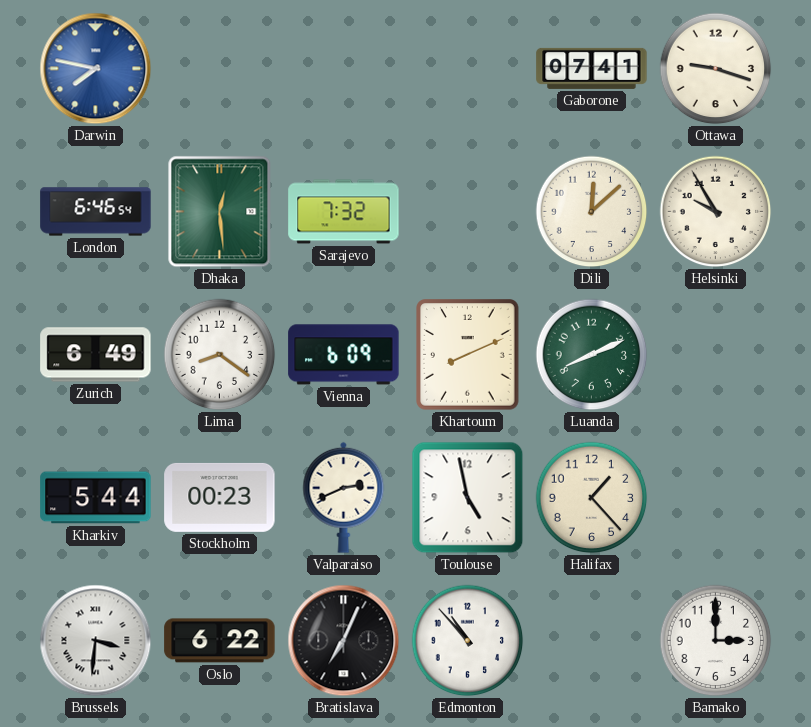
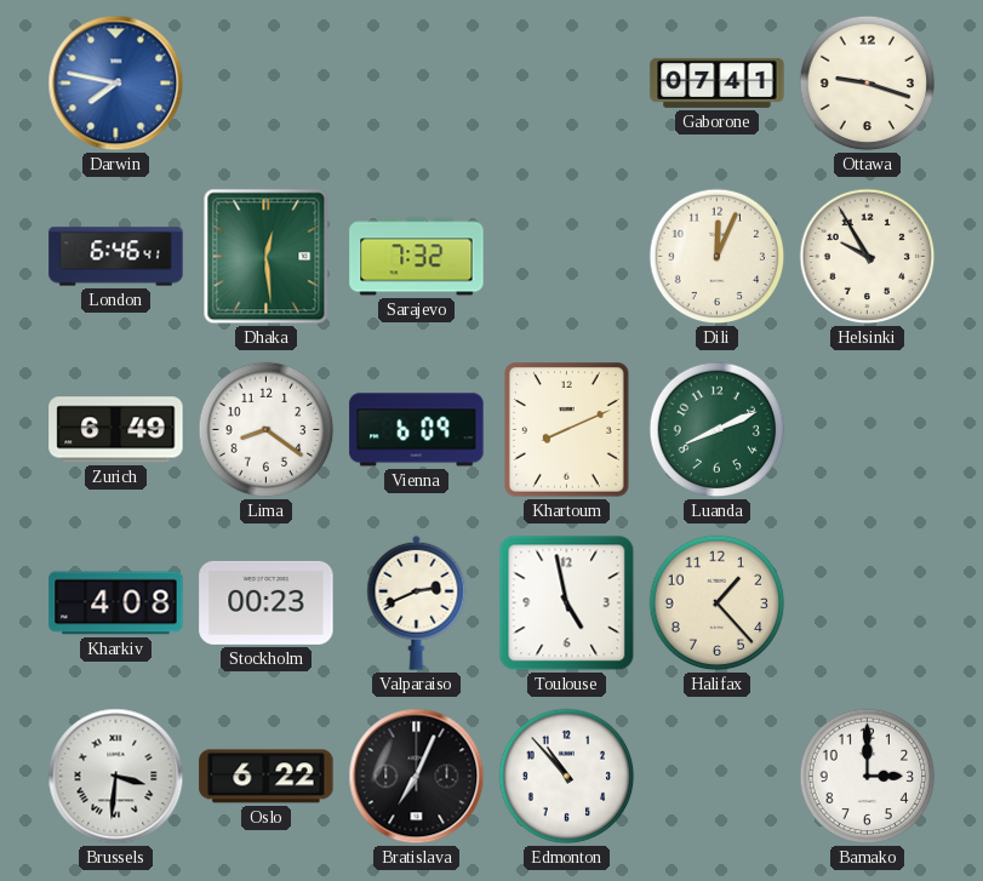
London: 6:46:54 -> 6:46:41 (116, 257)
Dili: 12:08 -> 12:04 (718, 257)
Kharkiv: 5:44 -> 4:08 (116, 603)
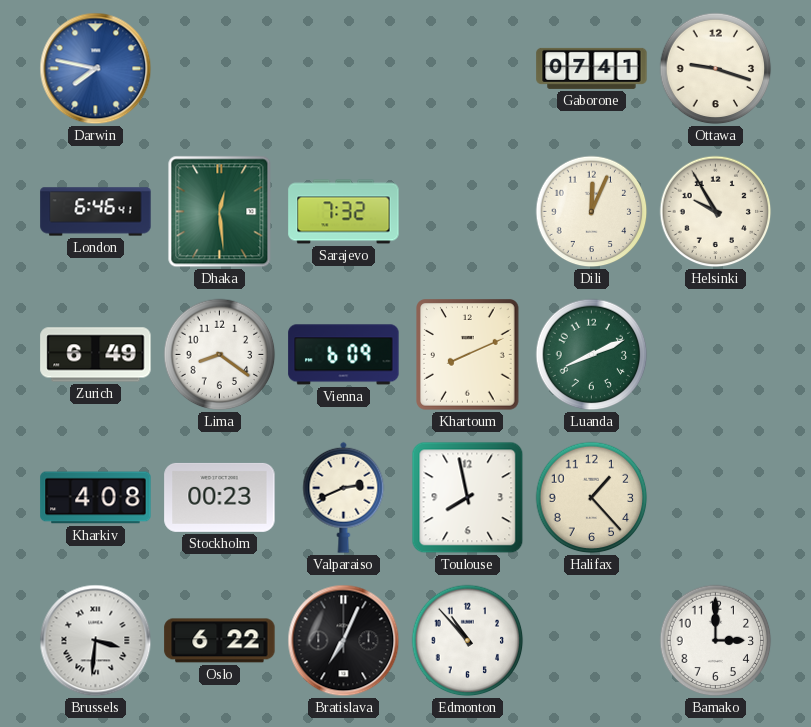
Toulouse: 4:58 -> 7:58 (468, 498)
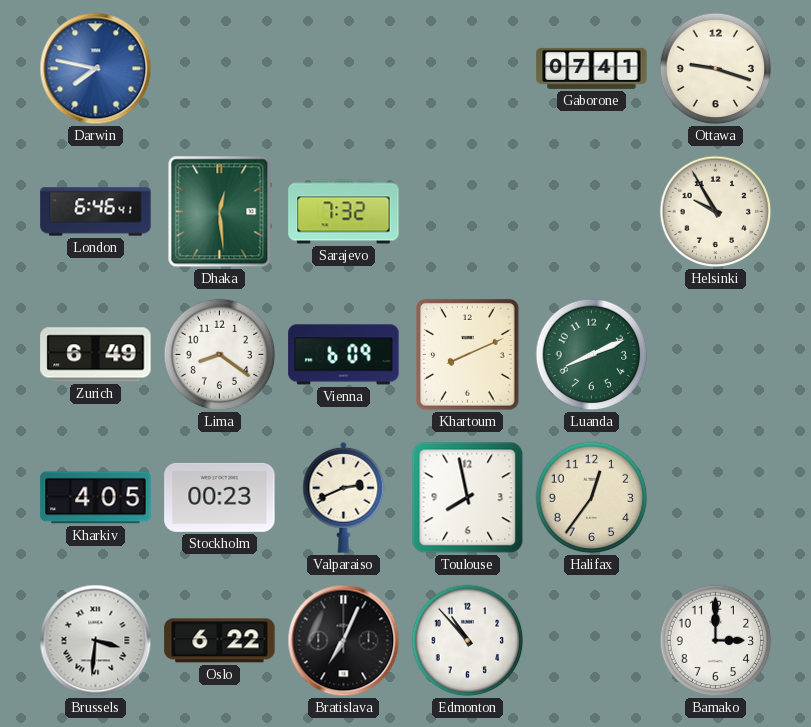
Dili: 12:04 -> none (592, 212)
Kharkiv: 4:08 -> 4:05 (96, 498)
Halifax: 1:23 -> 12:36 (592, 498)
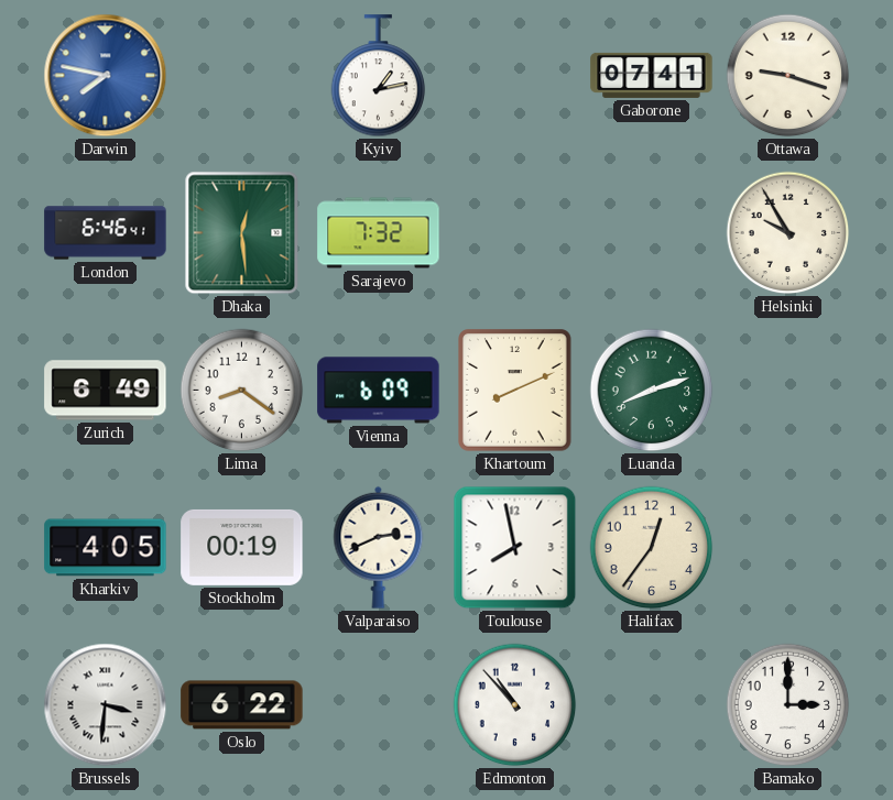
Kyiv: none -> 1:13 (379, 76)
Luanda: 8:11 -> 8:12 (652, 391)
Stockholm: 00:23 -> 00:19 (242, 547)
Bratislava: 7:04 -> none (344, 641)
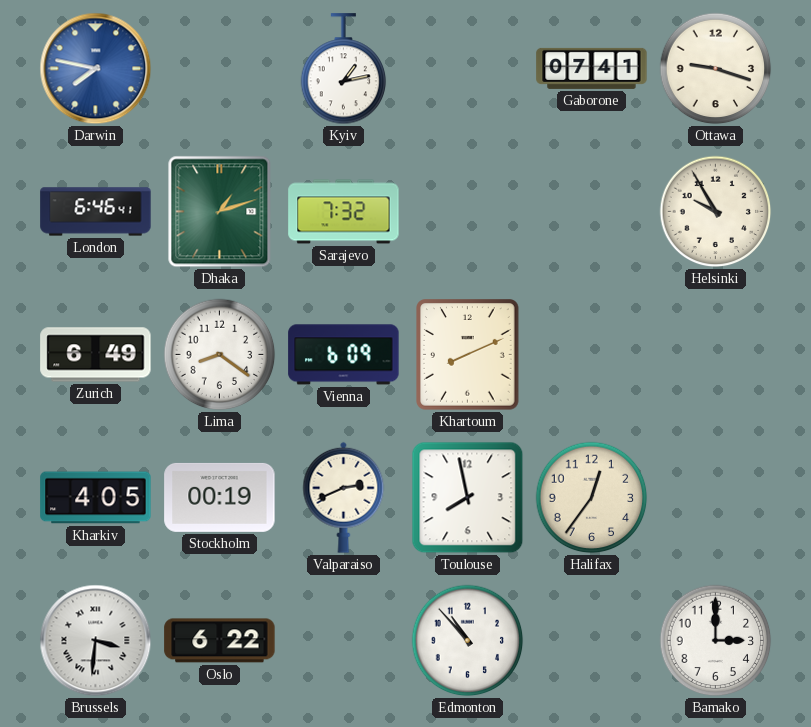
Dhaka: 12:29 -> 1:12 (220, 212)
Luanda: 8:12 -> none (652, 391)
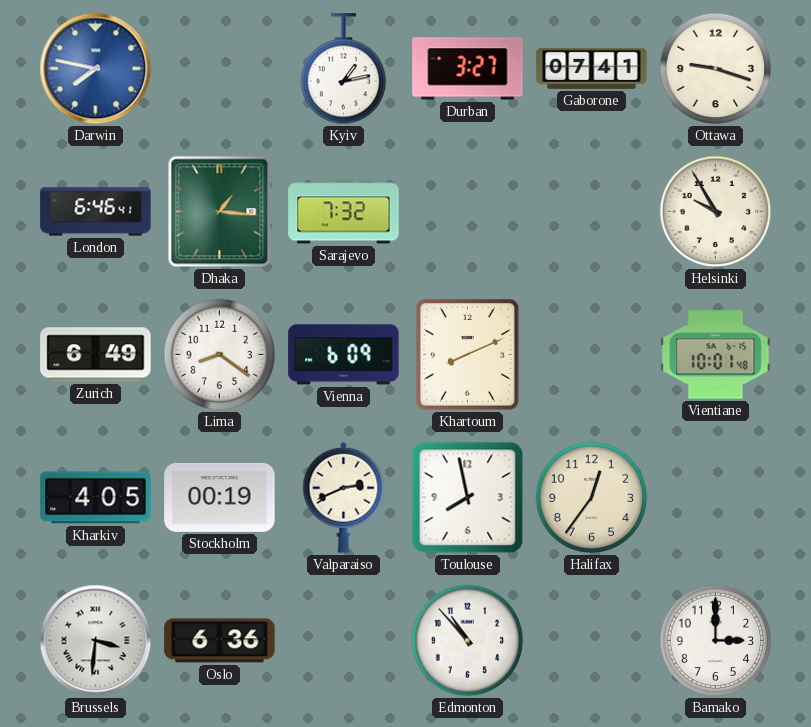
Durban: none -> 3:27 (468, 69)
Dhaka: 1:12 -> 1:16 (220, 212)
Vientiane: none -> 10:01 (716, 355)
Oslo: 6:22 -> 6:36 (220, 641)
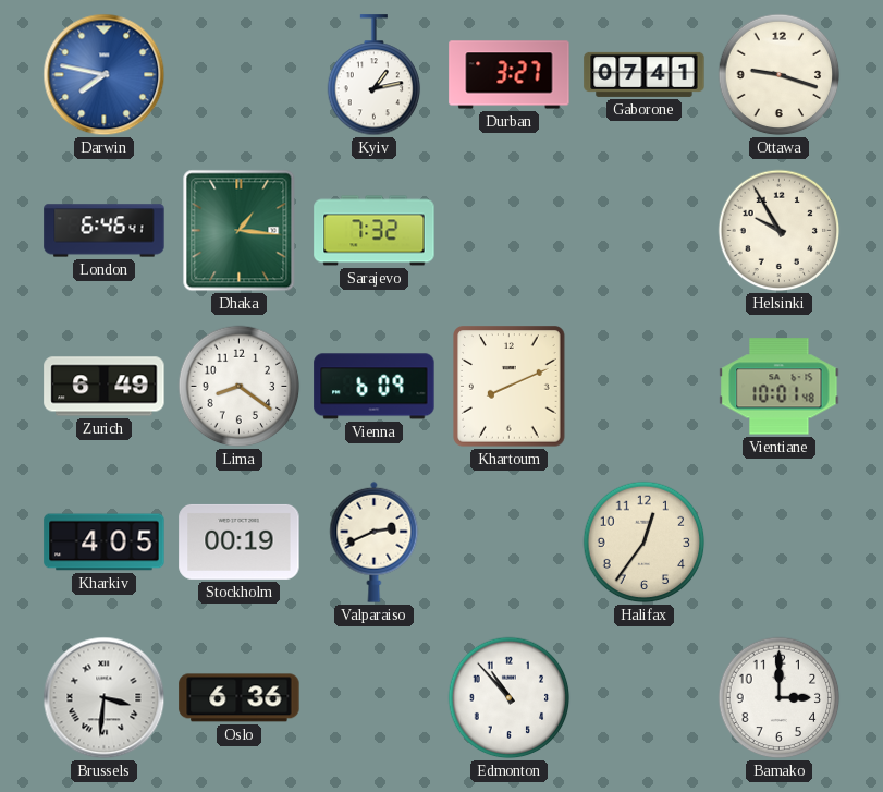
Toulouse: 7:58 -> none (468, 498)
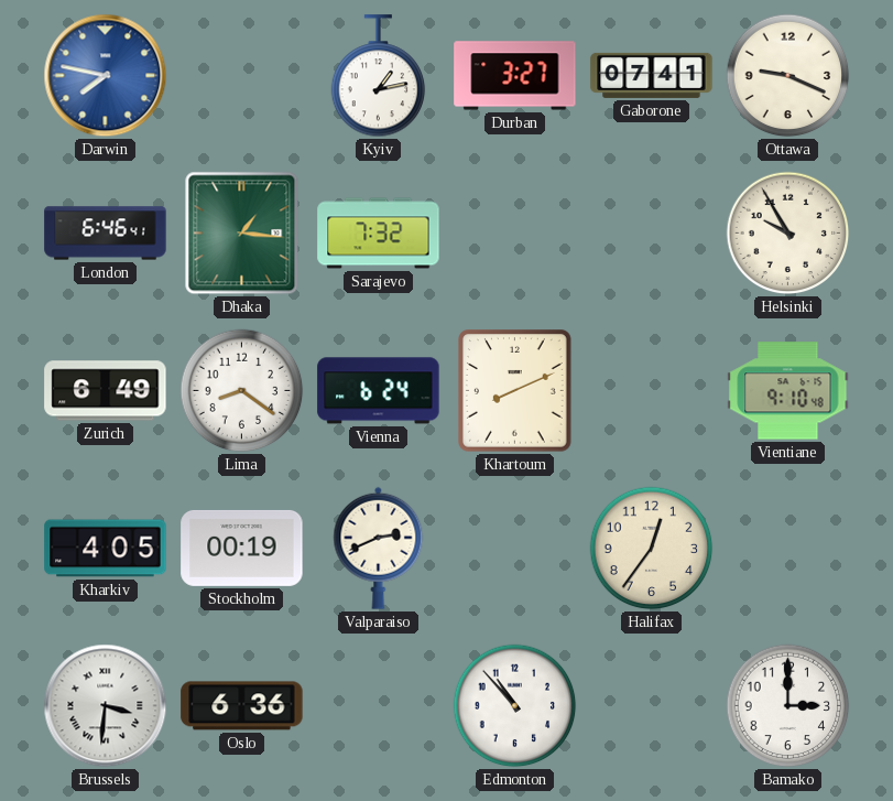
Ottawa: 9:18 -> 9:19 (788, 76)
Vienna: 6:09 -> 6:24 (379, 391)
Vientiane: 10:01 -> 9:10 (788, 391)
